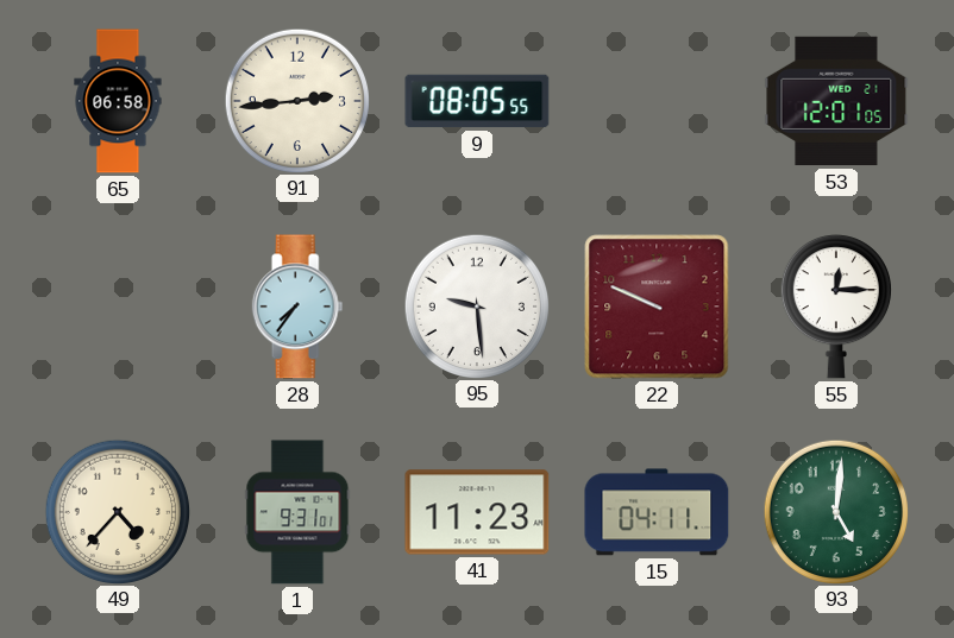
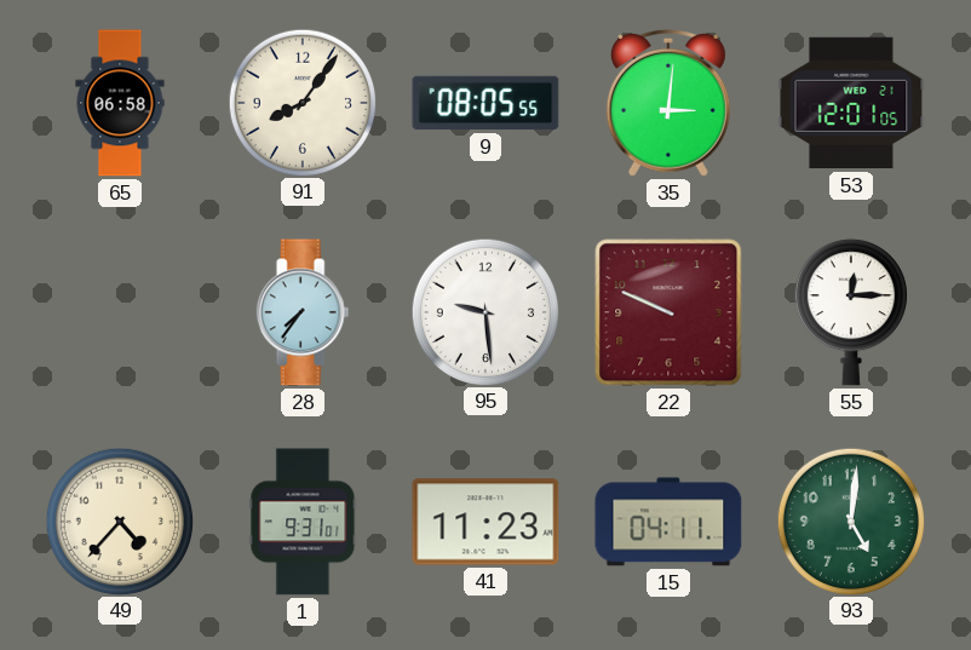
91: 2:44 -> 8:06 (301, 102)
35: none -> 3:01 (668, 103)
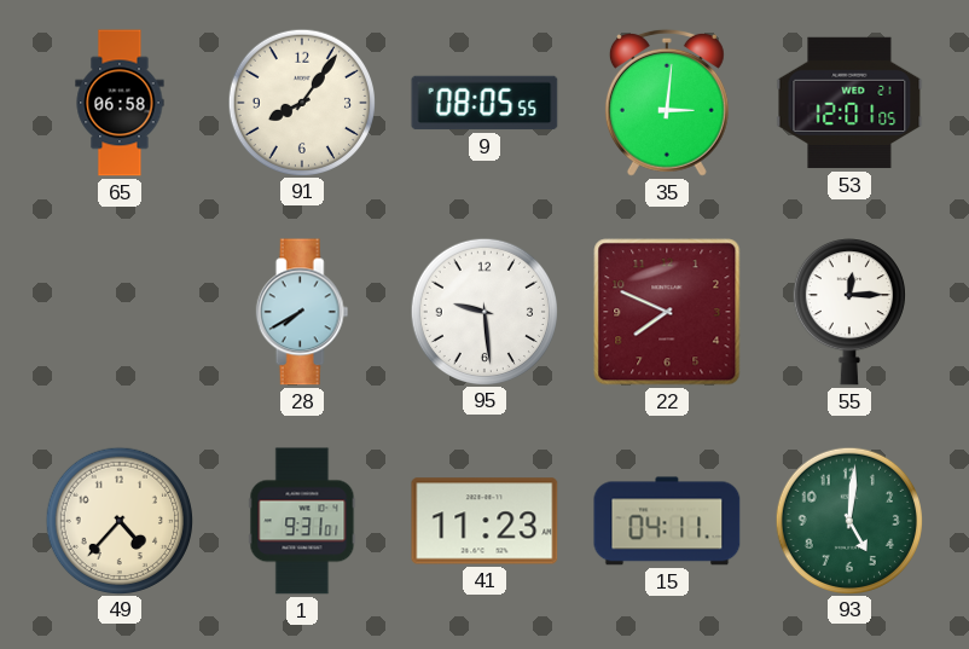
28: 7:36 -> 7:40 (302, 312)
22: 9:49 -> 7:49 (667, 312)
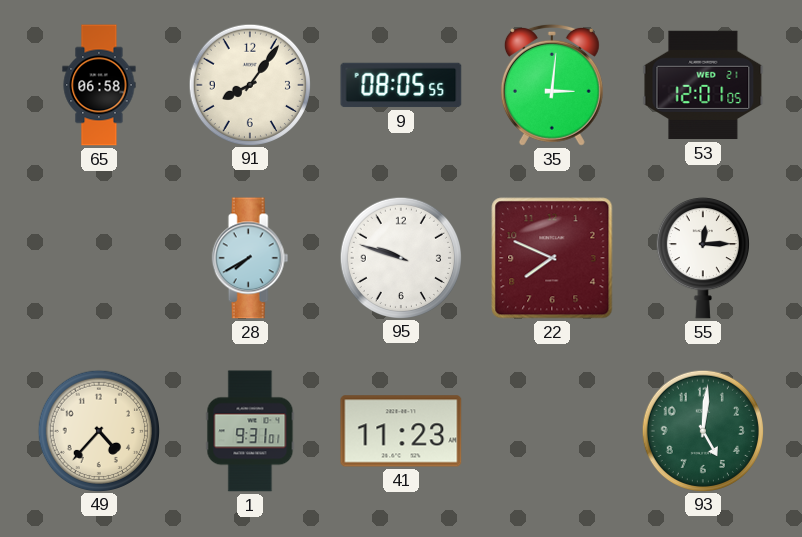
95: 9:29 -> 9:48 (400, 257)
15: 04:11 -> none (667, 521)
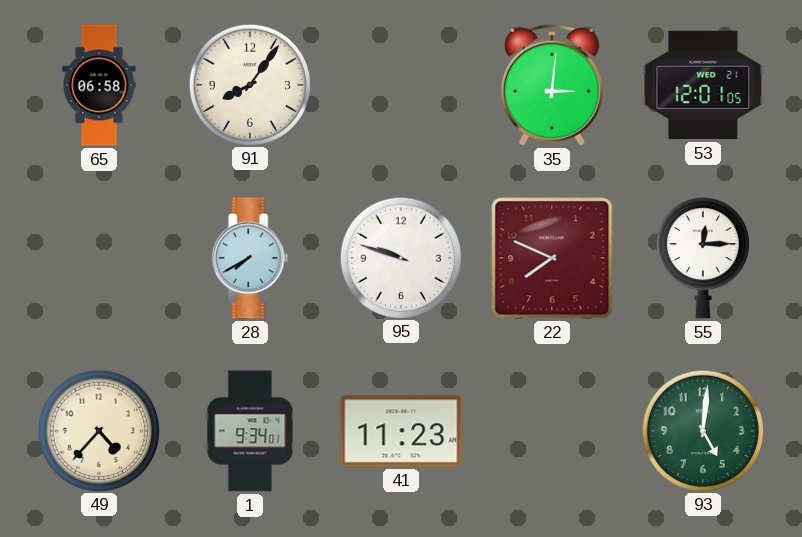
9: 08:05 -> none (401, 85)
1: 9:31 -> 9:34 (250, 431)
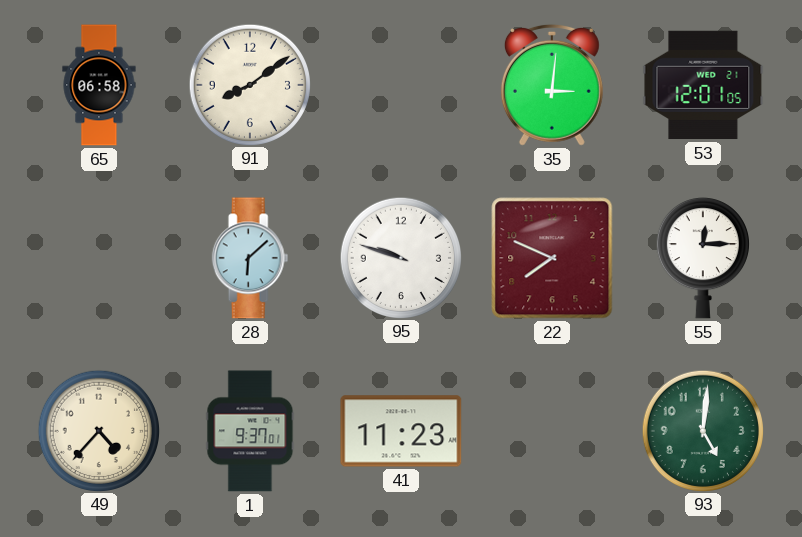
91: 8:06 -> 8:09 (249, 84)
28: 7:40 -> 6:08 (250, 258)
1: 9:34 -> 9:37 (250, 431)
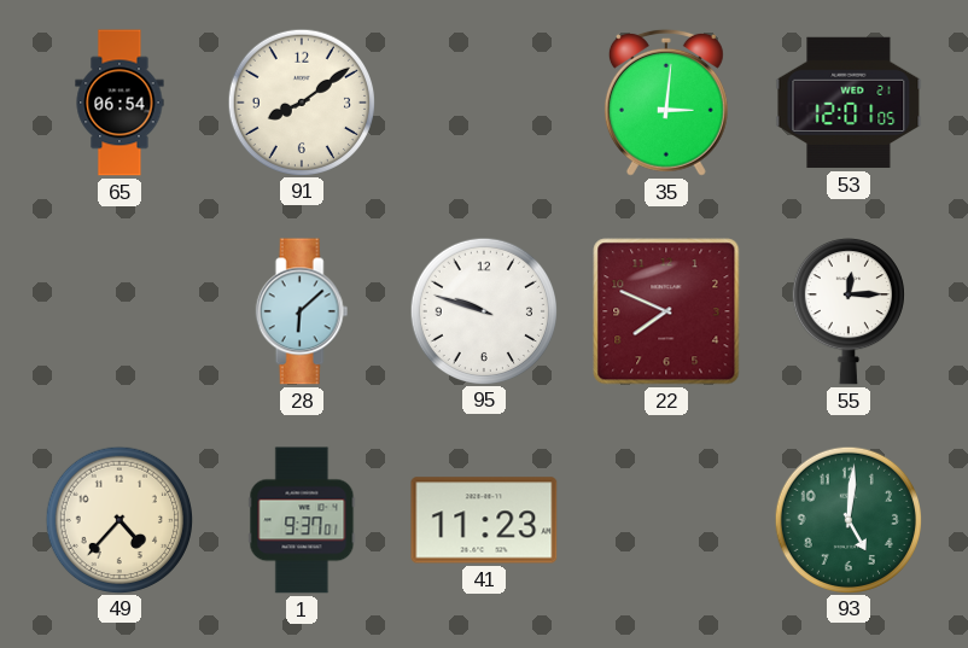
65: 06:58 -> 06:54 (119, 103)
